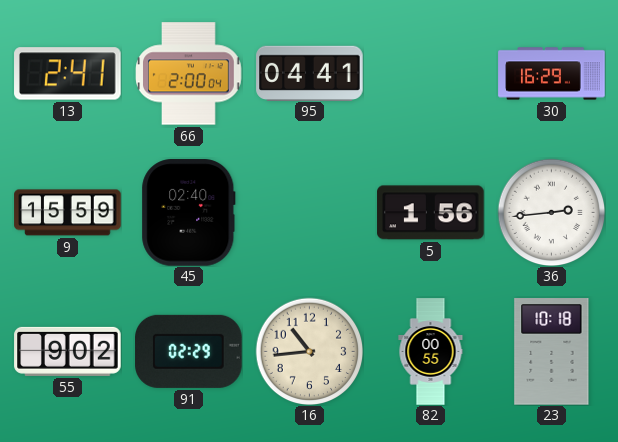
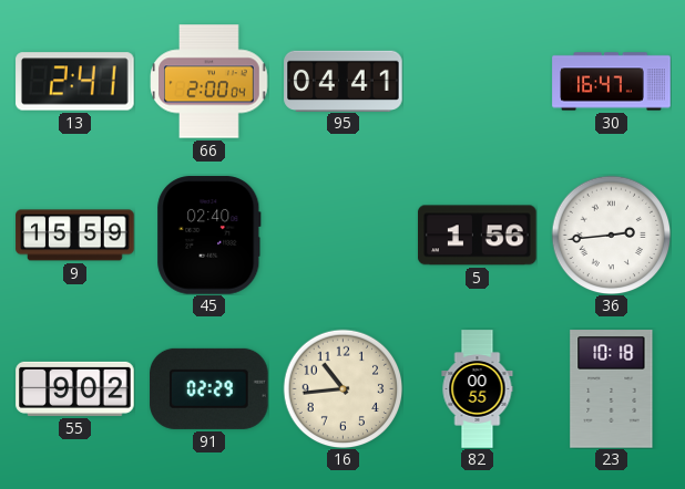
30: 16:29 -> 16:47 (612, 82)
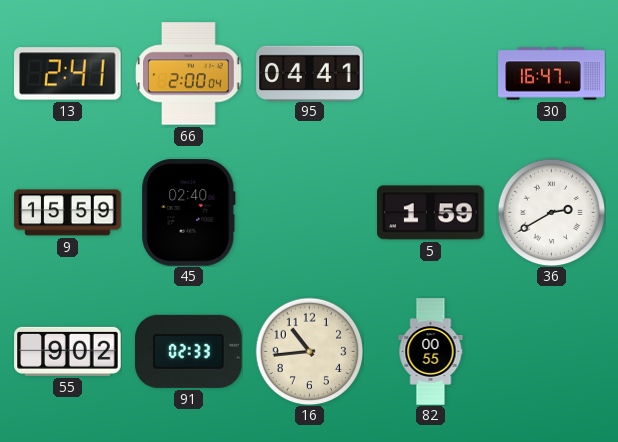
5: 1:56 -> 1:59 (431, 213)
36: 2:44 -> 2:40 (551, 212)
91: 02:29 -> 02:33 (189, 351)
23: 10:18 -> none (612, 389)
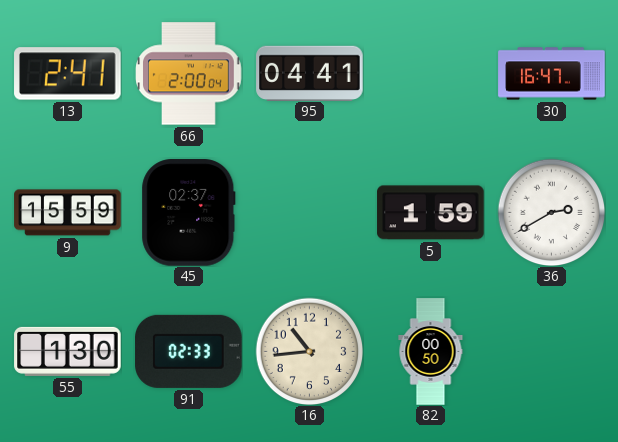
45: 02:40 -> 02:37 (189, 213)
55: 9:02 -> 1:30 (68, 351)
82: 00:55 -> 00:50 (431, 352)
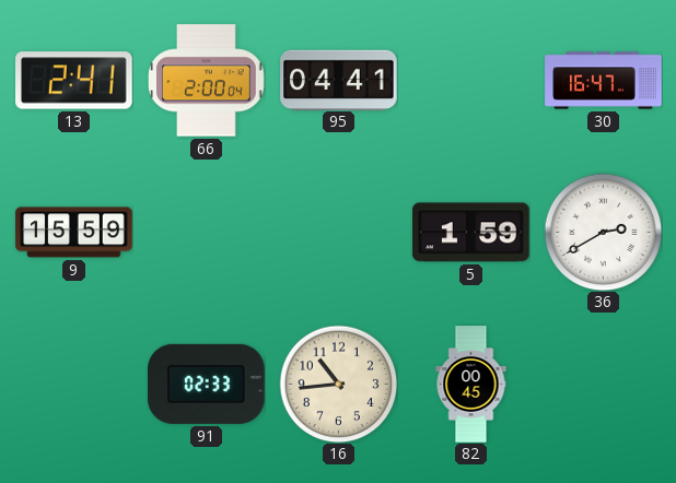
45: 02:37 -> none (189, 213)
55: 1:30 -> none (68, 351)
82: 00:50 -> 00:45 (471, 385)
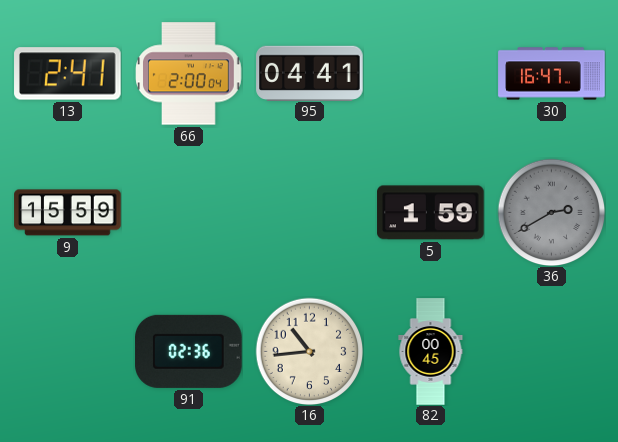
36 dial: white -> grey (551, 212)
91: 02:33 -> 02:36 (189, 351)
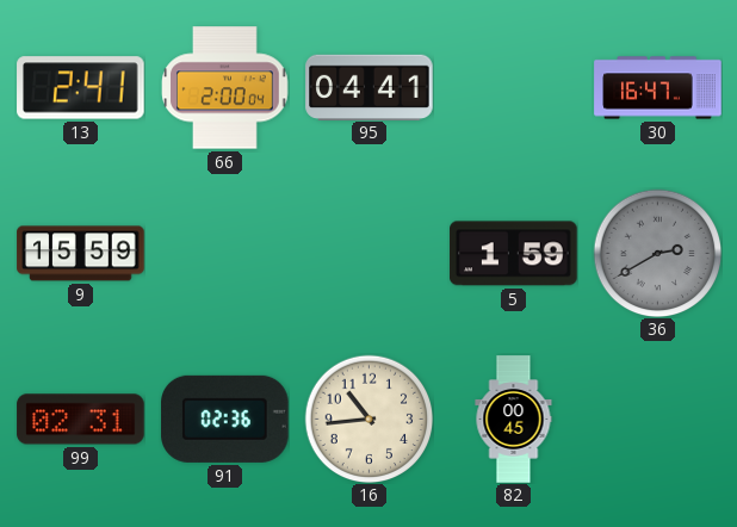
99: none -> 02:31 (81, 420)
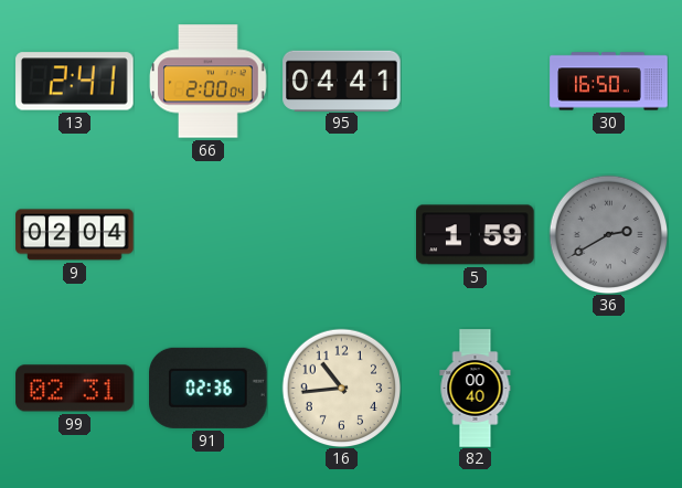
30: 16:47 -> 16:50 (609, 82)
9: 15:59 -> 02:04 (75, 235)
82: 00:45 -> 00:40 (476, 389)
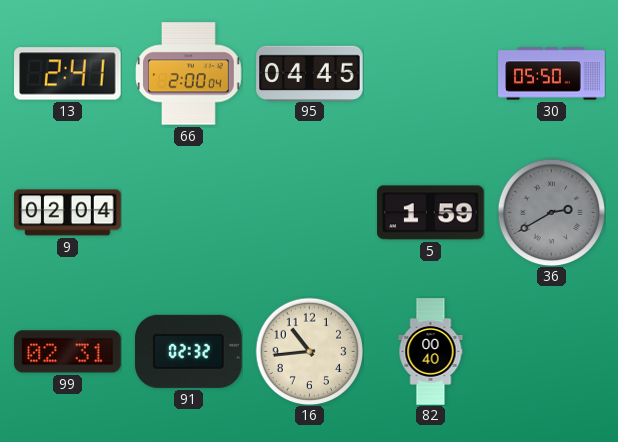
95: 04:41 -> 04:45 (310, 73)
30: 16:50 -> 05:50 (552, 74)
91: 02:36 -> 02:32 (189, 351)
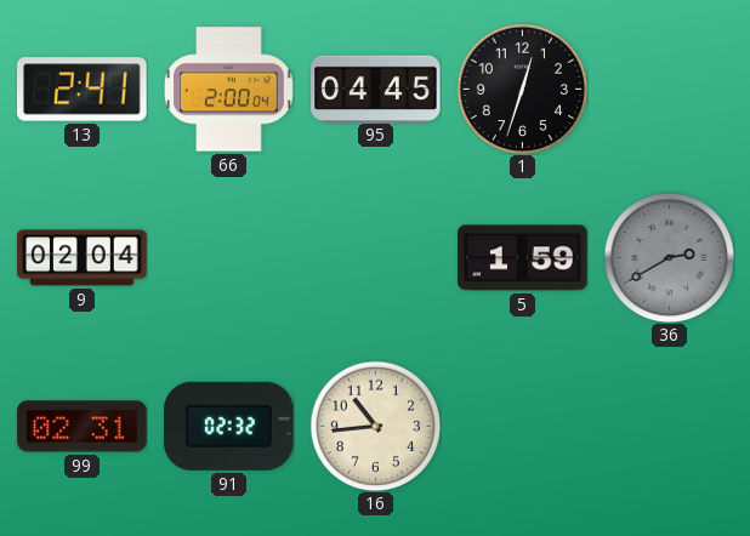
1: none -> 12:33 (522, 89)
30: 05:50 -> none (552, 74)
82: 00:40 -> none (431, 352)
